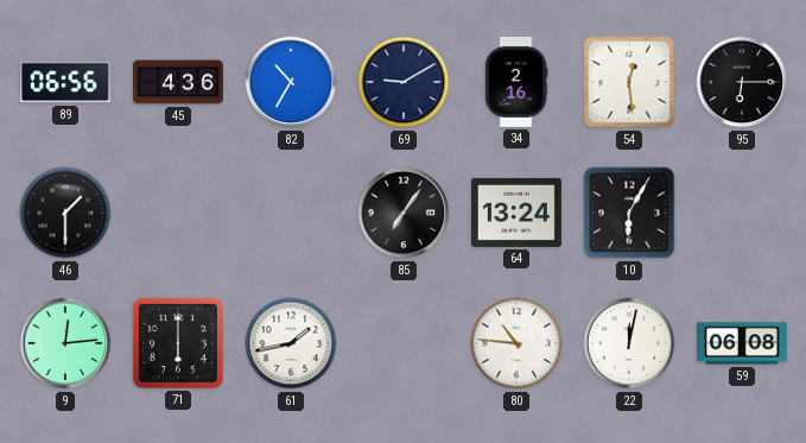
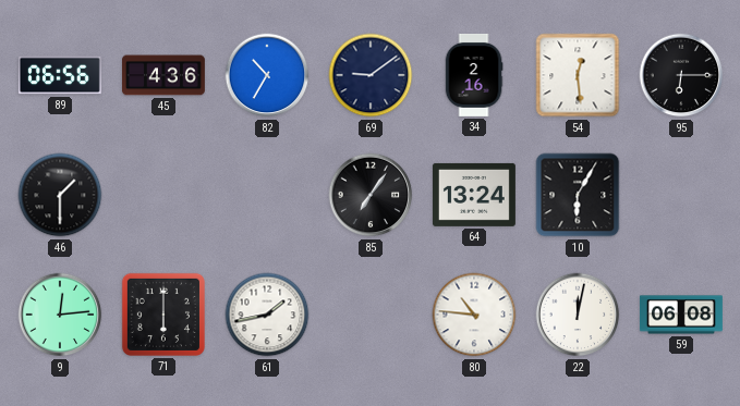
69: 9:10 -> 9:09 (371, 75)
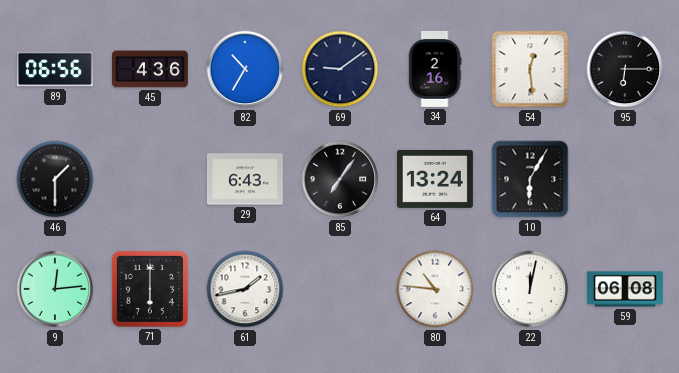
29: none -> 6:43 (245, 179)
